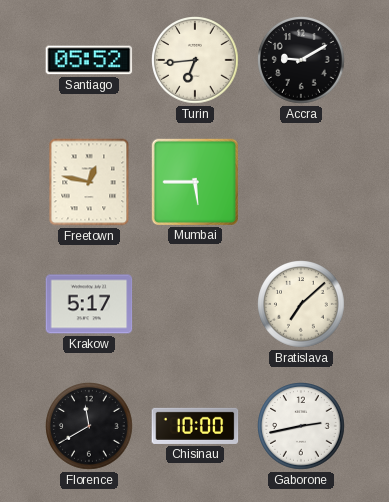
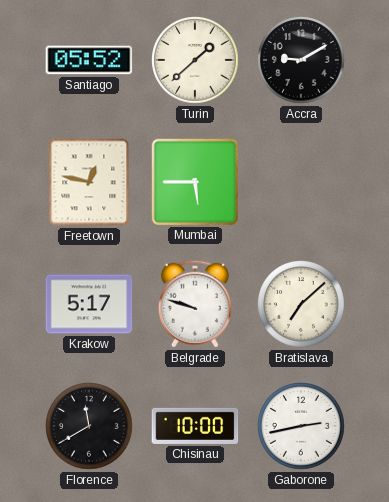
Turin: 6:44 -> 1:38 (196, 61)
Belgrade: none -> 9:48 (195, 304)
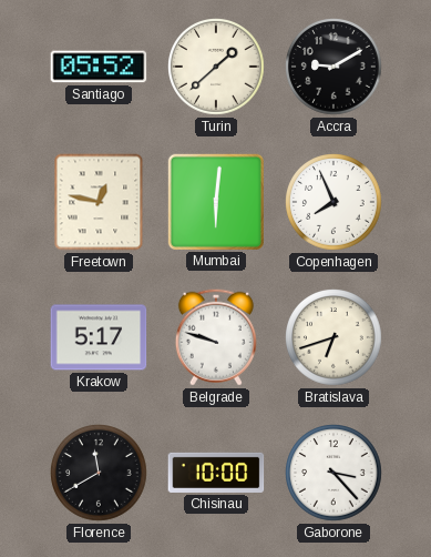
Mumbai: 5:45 -> 6:01 (215, 201)
Copenhagen: none -> 7:56 (335, 203)
Bratislava: 7:08 -> 6:42 (335, 338)
Gaborone: 2:43 -> 3:23 (335, 474)
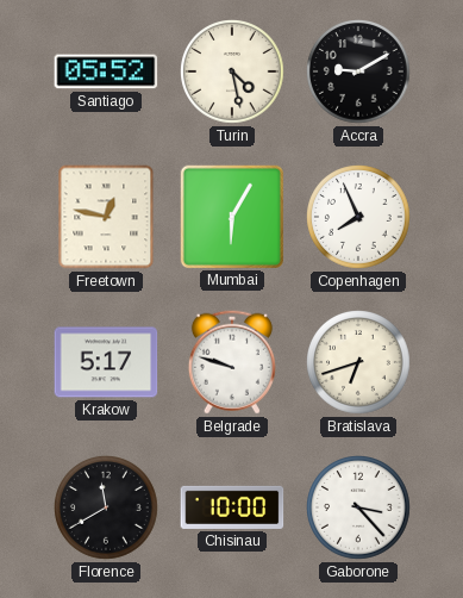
Turin: 1:38 -> 4:28 (233, 73)
Mumbai: 6:01 -> 6:05 (231, 216)
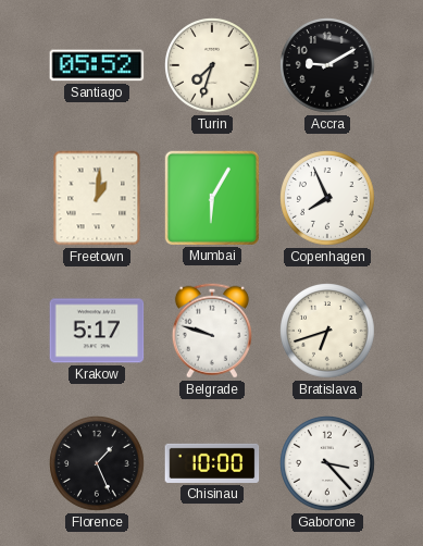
Turin: 4:28 -> 7:33 (213, 66)
Freetown: 12:47 -> 1:01 (97, 198)
Florence: 11:40 -> 1:26 (98, 464)
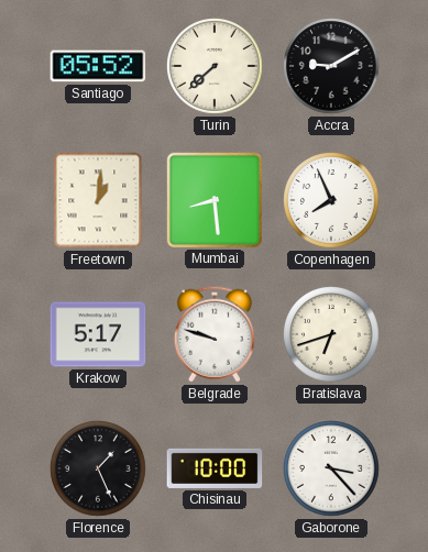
Turin: 7:33 -> 7:38 (216, 67)
Mumbai: 6:05 -> 8:29 (213, 199)
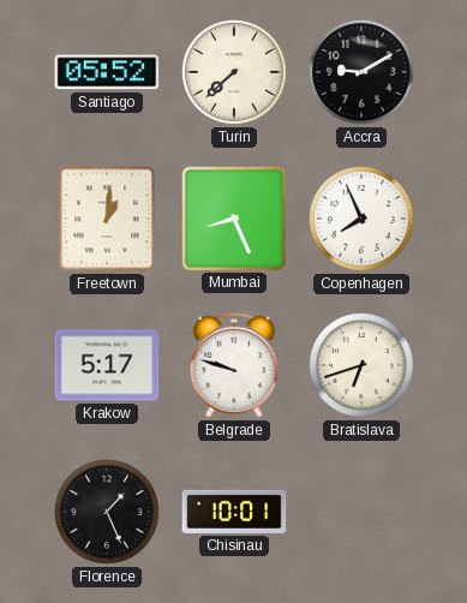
Mumbai: 8:29 -> 8:26 (233, 217)
Chisinau: 10:00 -> 10:01 (234, 512)
Gaborone: 3:23 -> none (332, 470)
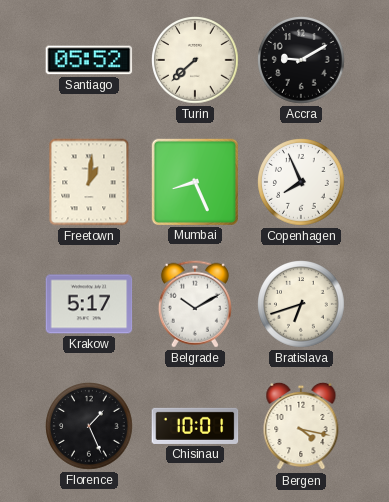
Belgrade: 9:48 -> 10:10 (195, 304)
Bergen: none -> 4:17 (301, 426)
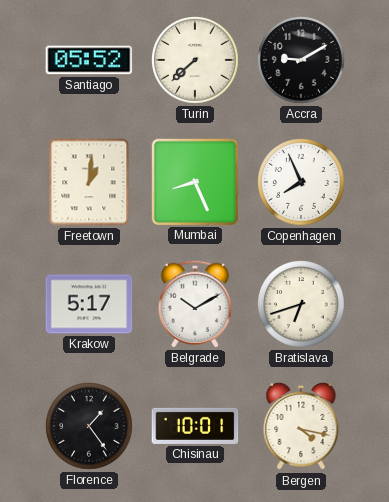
Florence: 1:26 -> 1:24 (90, 427)
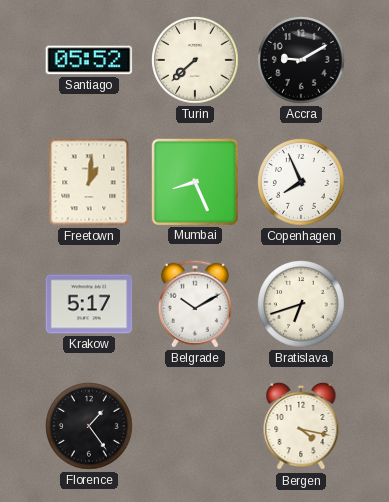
Chisinau: 10:01 -> none (195, 426)
